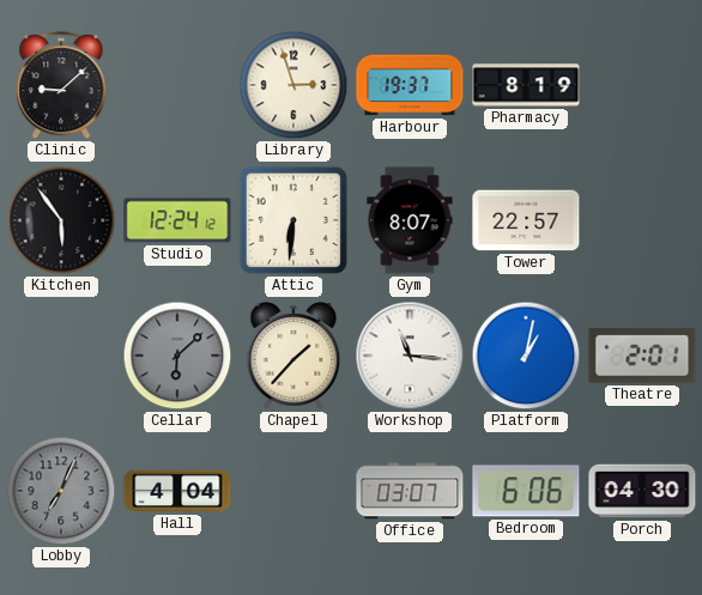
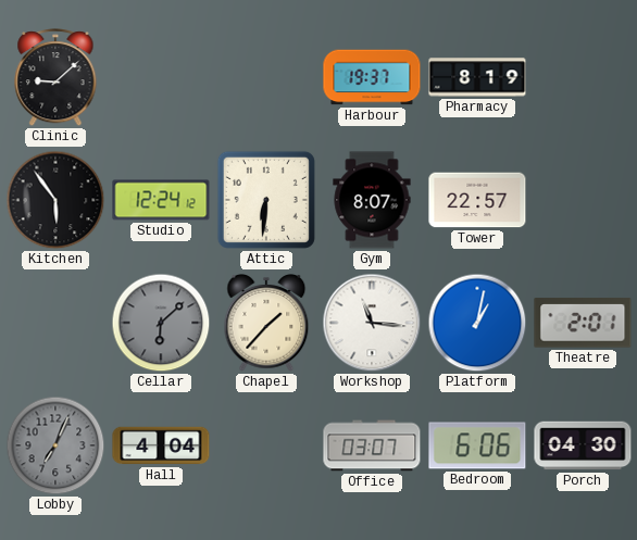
Library: 2:57 -> none (293, 85)
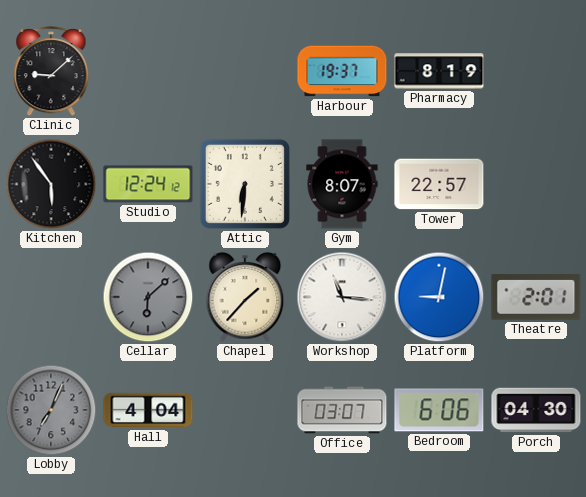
Platform: 1:02 -> 9:02 (439, 297)
